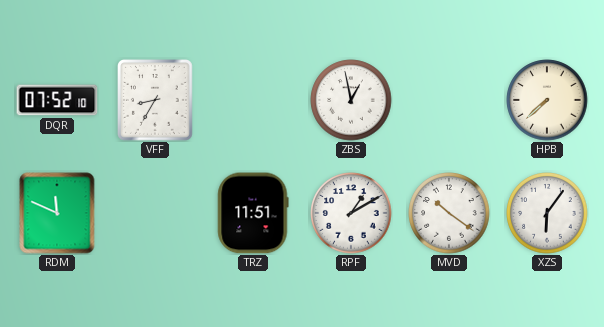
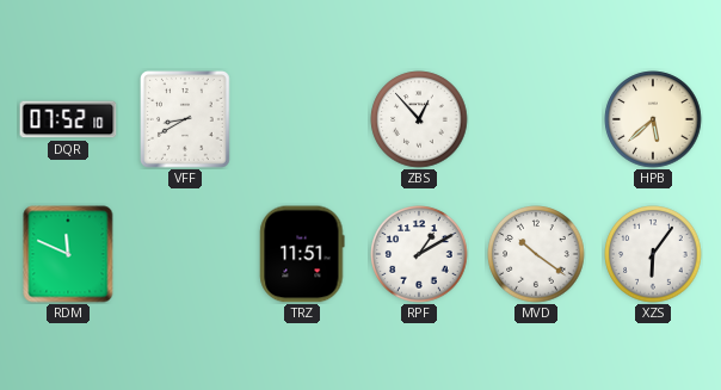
VFF: 8:35 -> 8:40 (186, 120)
ZBS: 12:58 -> 12:53 (419, 119)
HPB: 7:38 -> 5:38 (653, 119)
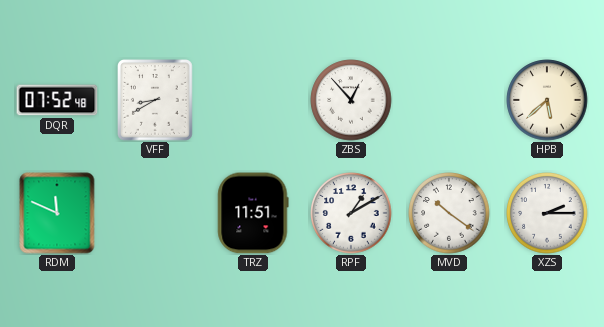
DQR: 07:52:10 -> 07:52:48 (57, 100)
XZS: 6:06 -> 2:15 (547, 213)
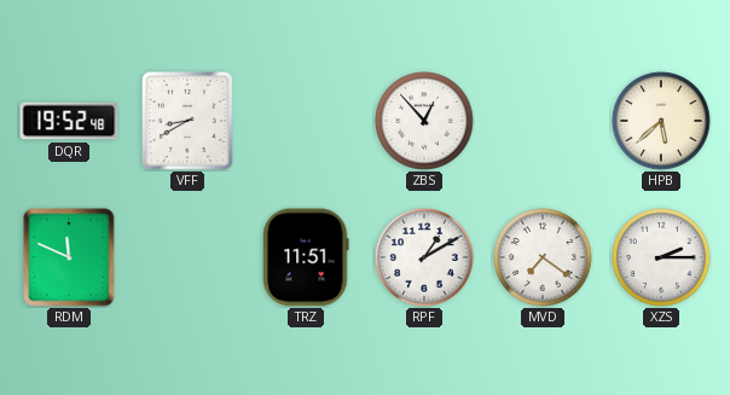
DQR: 07:52 -> 19:52 (69, 121)
MVD: 10:21 -> 7:21 (543, 257)
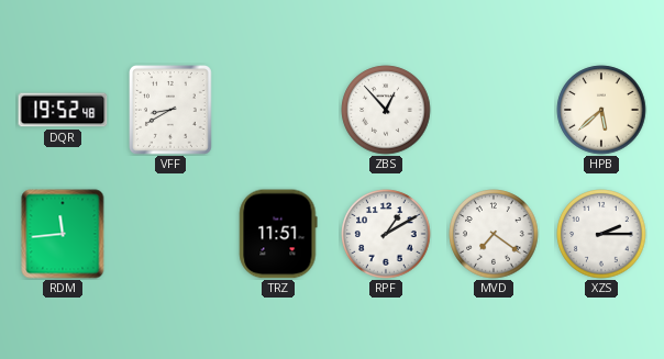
RDM: 11:49 -> 11:44 (63, 234)
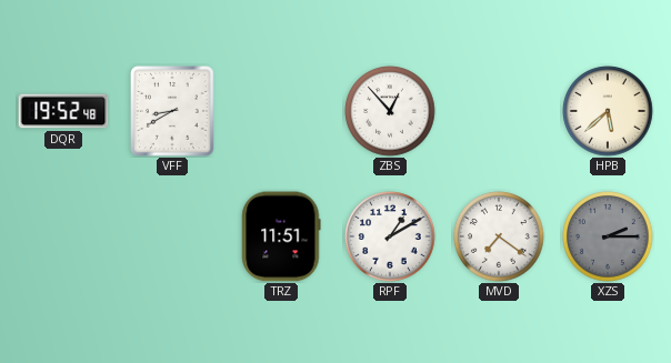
RDM: 11:44 -> none (63, 234)
XZS dial: white -> grey (608, 236)
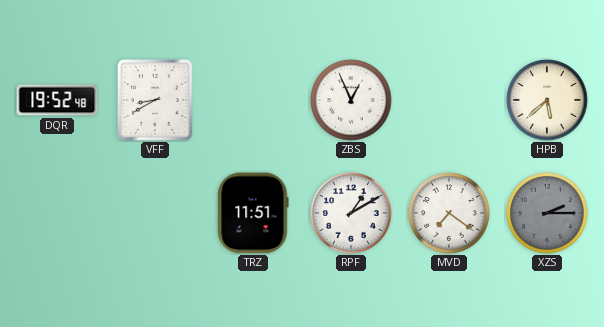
ZBS: 12:53 -> 12:56 (351, 100)
